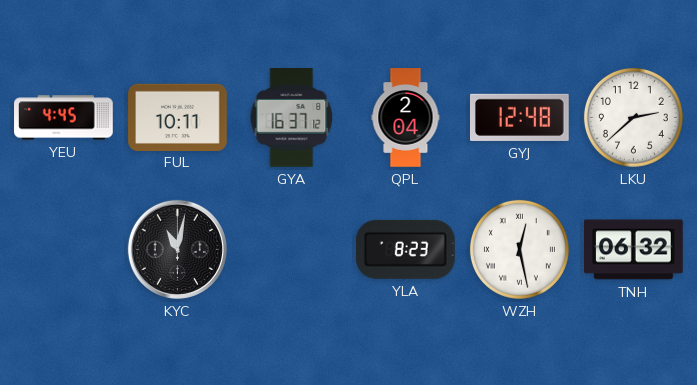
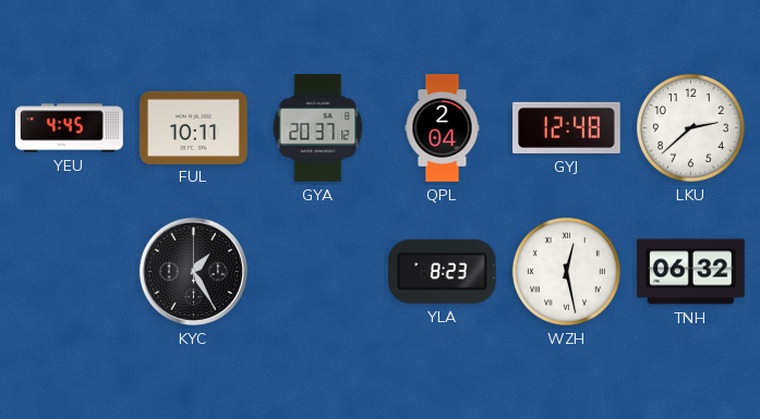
GYA: 16:37 -> 20:37 (318, 128)
KYC: 11:02 -> 1:25 (193, 271)
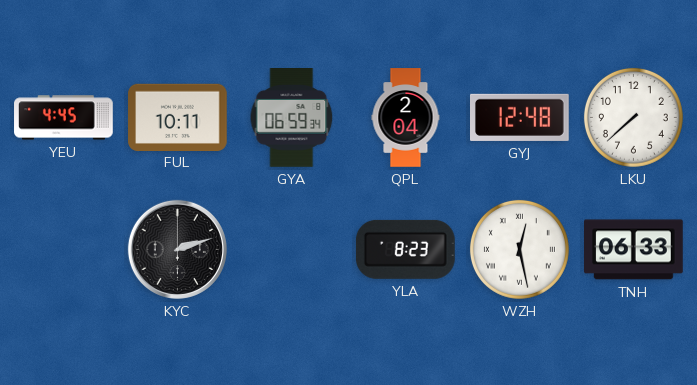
GYA: 20:37 -> 06:59 (292, 118)
LKU: 2:38 -> 7:38 (633, 117)
KYC: 1:25 -> 2:12 (177, 249)
TNH: 06:32 -> 06:33 (634, 250)
